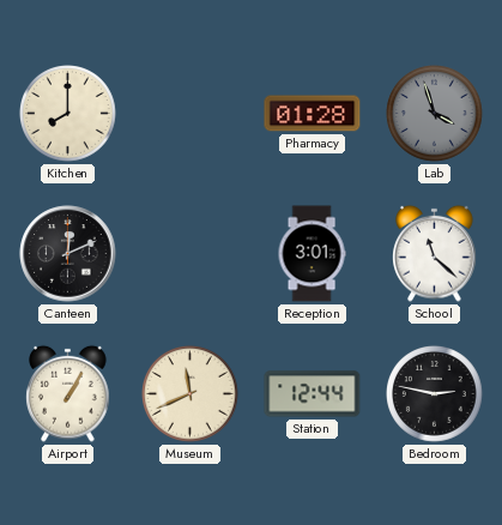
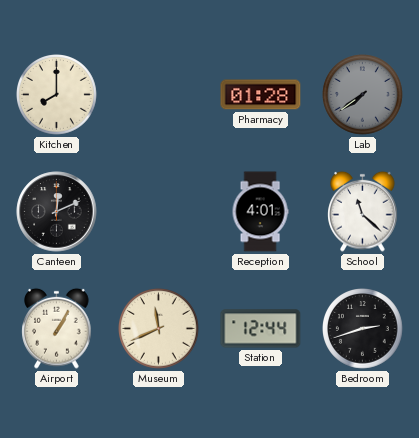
Lab: 3:57 -> 7:39 (363, 95)
Reception: 3:01 -> 4:01 (260, 212)
Bedroom: 2:47 -> 2:42 (363, 329)
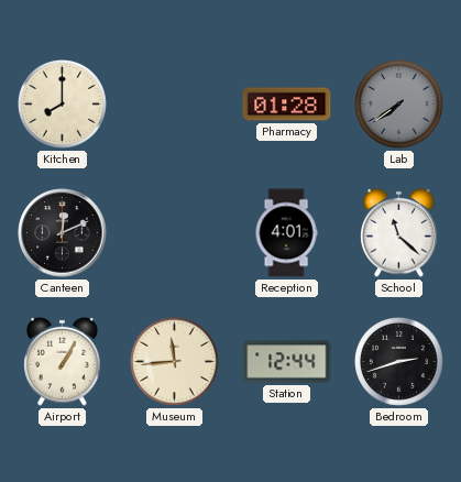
Museum: 11:41 -> 11:44 (175, 362)
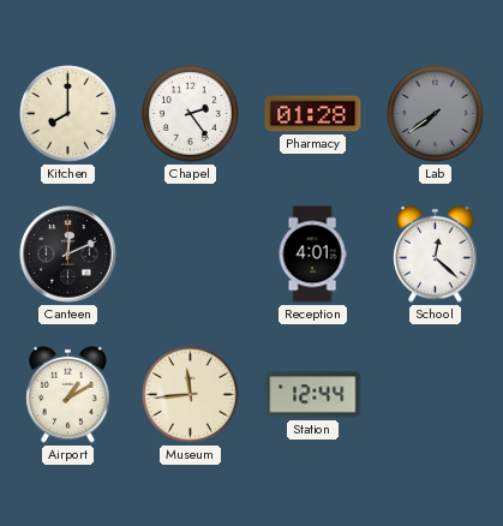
Chapel: none -> 2:24 (191, 114)
School: 11:22 -> 12:22 (436, 253)
Airport: 1:05 -> 1:10 (68, 394)
Bedroom: 2:42 -> none (399, 362)
